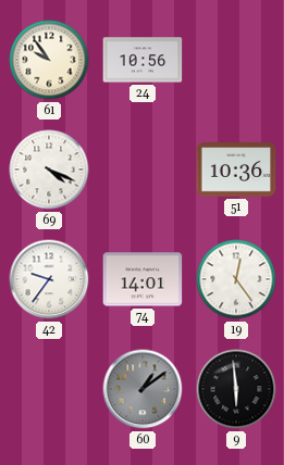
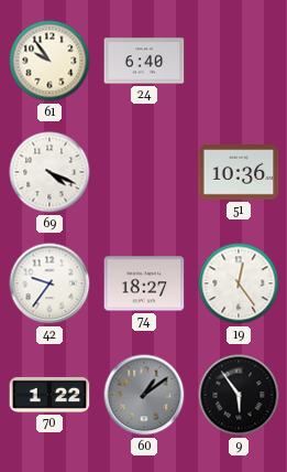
24: 10:56 -> 6:40 (144, 61)
74: 14:01 -> 18:27 (144, 283)
70: none -> 1:22 (49, 395)
9: 5:59 -> 5:54 (239, 395)
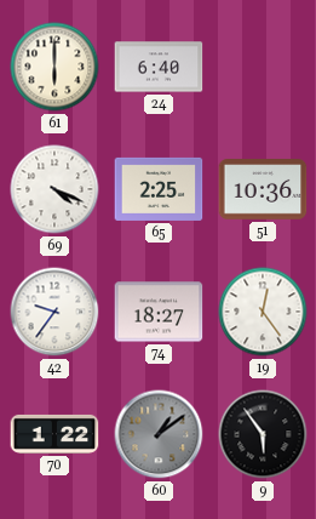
61: 9:54 -> 6:00 (54, 67)
65: none -> 2:25 (159, 189)
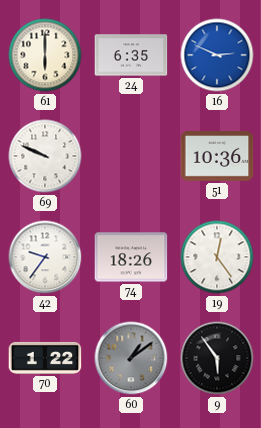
24: 6:40 -> 6:35 (131, 55)
16: none -> 2:49 (217, 55)
69: 4:19 -> 9:49 (45, 156)
65: 2:25 -> none (159, 189)
74: 18:27 -> 18:26 (131, 257)
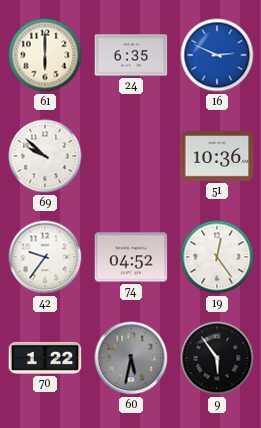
69: 9:49 -> 9:52 (45, 156)
74: 18:26 -> 04:52 (131, 257)
60: 1:09 -> 5:32 (131, 358)
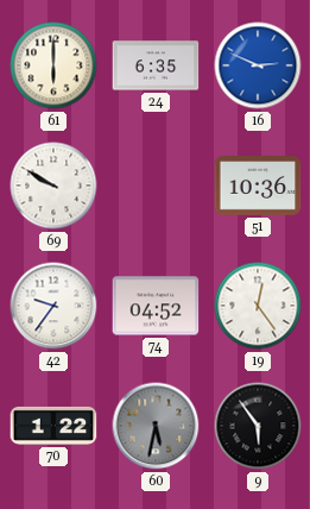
69: 9:52 -> 9:50 (53, 186)
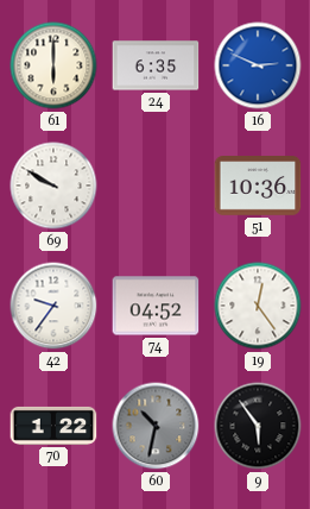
60: 5:32 -> 10:32 (156, 426)
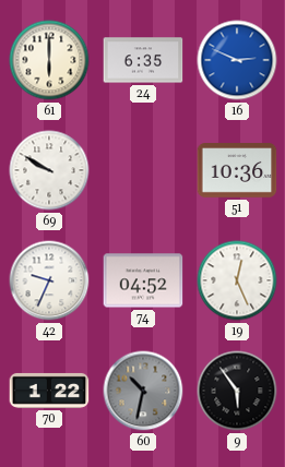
42: 9:36 -> 9:34 (49, 280)
19: 12:24 -> 12:26 (237, 280)
